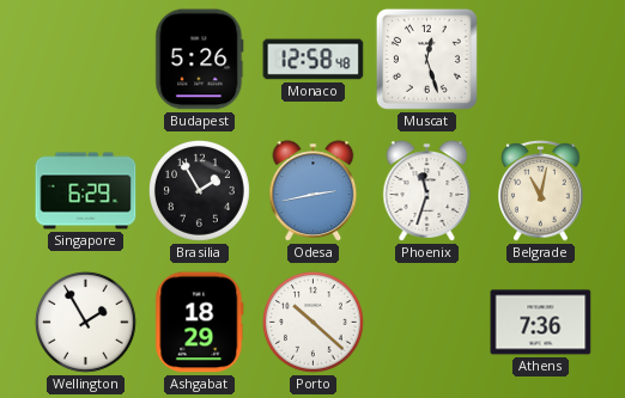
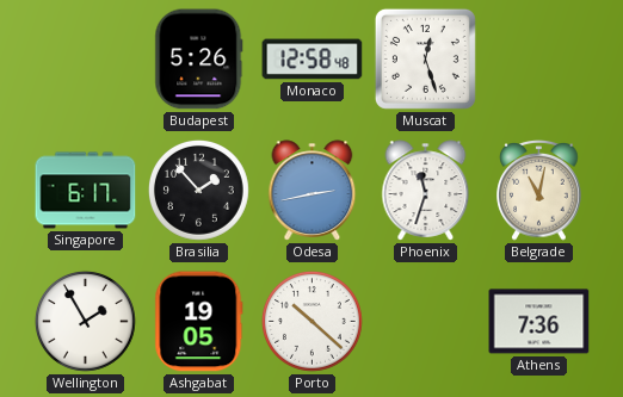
Singapore: 6:29 -> 6:17 (86, 191)
Brasilia: 1:55 -> 1:53 (199, 191)
Ashgabat: 18:29 -> 19:05 (199, 322)
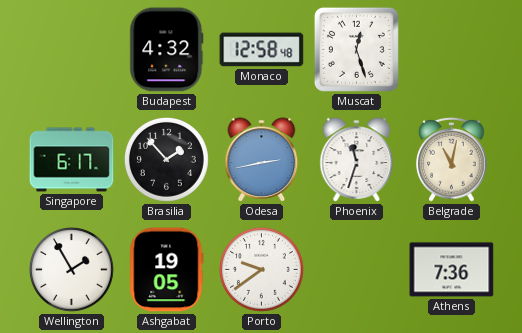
Budapest: 5:26 -> 4:32 (167, 50)
Porto: 10:22 -> 9:39 (262, 270)
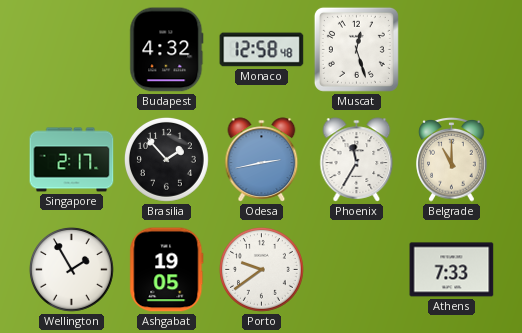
Singapore: 6:17 -> 2:17 (72, 160)
Phoenix: 11:33 -> 11:35 (357, 160)
Belgrade: 11:02 -> 11:00 (452, 160)
Athens: 7:36 -> 7:33 (452, 270)
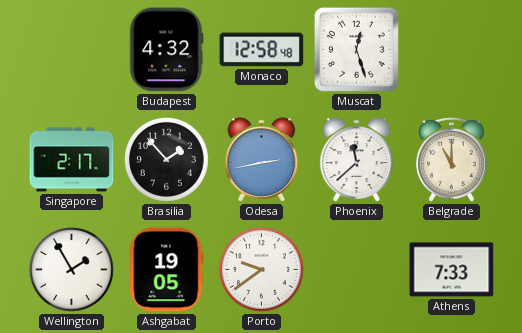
Phoenix: 11:35 -> 11:38 (357, 160)
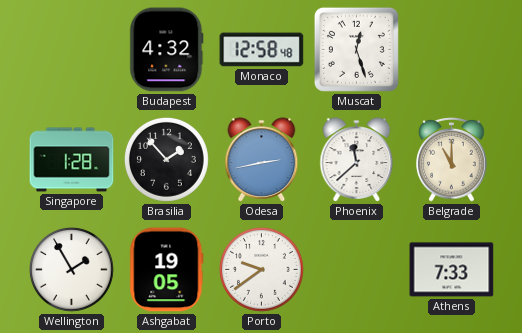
Singapore: 2:17 -> 1:28 (72, 160)
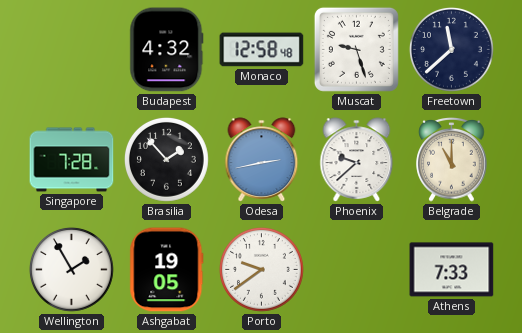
Muscat: 12:27 -> 9:27 (356, 49)
Freetown: none -> 11:38 (452, 50)
Singapore: 1:28 -> 7:28 (72, 160)
Phoenix: 11:38 -> 9:38 (357, 160)
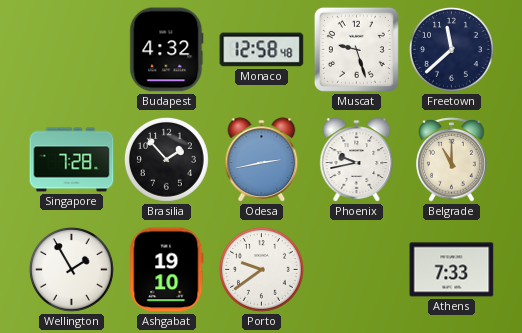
Phoenix: 9:38 -> 9:43 (357, 160)
Ashgabat: 19:05 -> 19:10 (167, 270)
